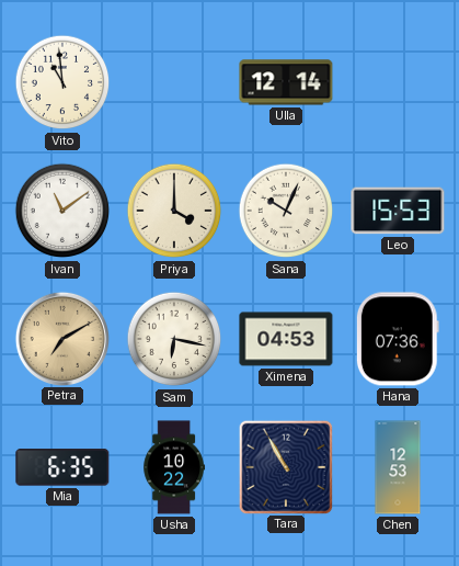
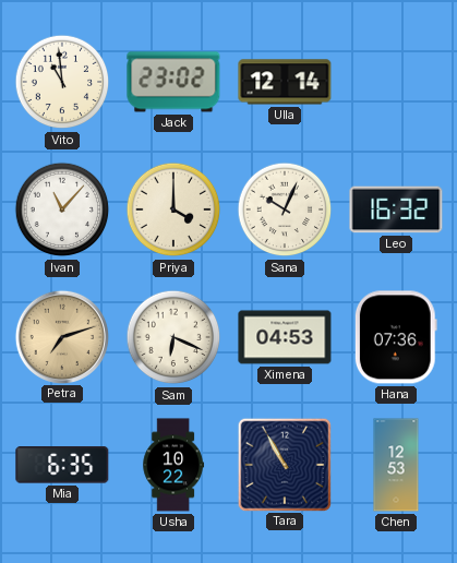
Jack: none -> 23:02 (173, 82)
Ivan: 11:09 -> 11:07 (62, 209)
Leo: 15:53 -> 16:32 (396, 209)
Petra: 7:10 -> 7:12 (61, 336)
Sam: 6:17 -> 6:19 (173, 337)
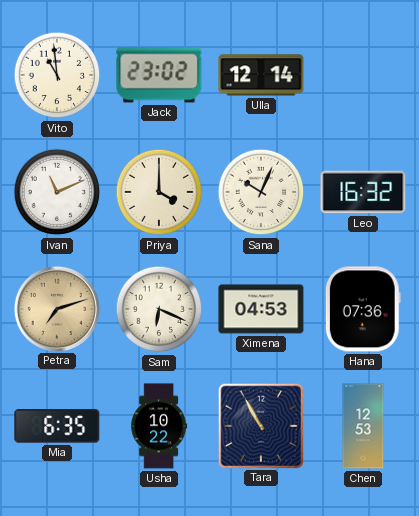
Ivan: 11:07 -> 11:11 (57, 192)
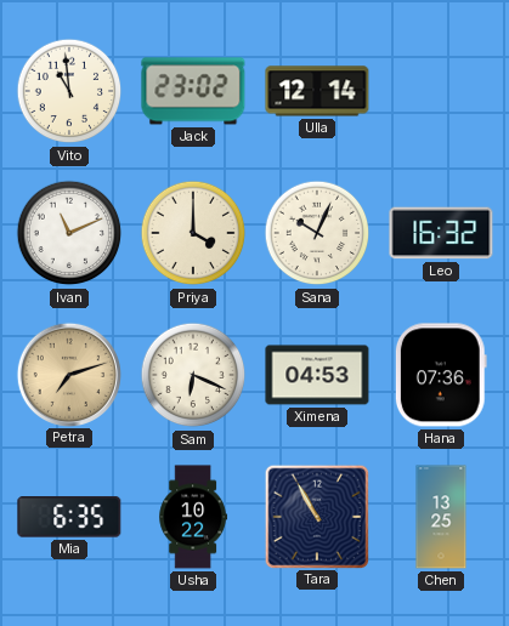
Chen: 12:53 -> 13:25 (441, 517)
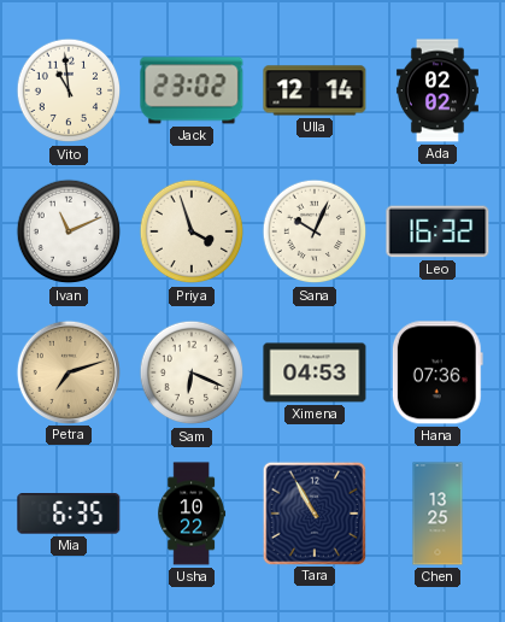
Ada: none -> 02:02 (438, 90)
Priya: 4:00 -> 3:57 (192, 231)
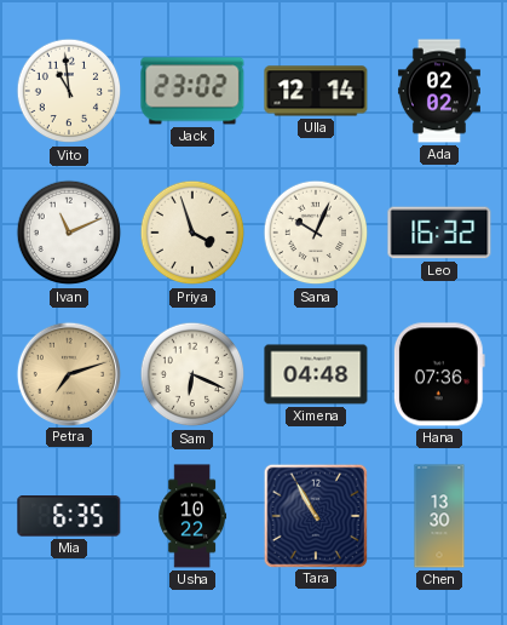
Ximena: 04:53 -> 04:48 (316, 374)
Chen: 13:25 -> 13:30 (439, 516)
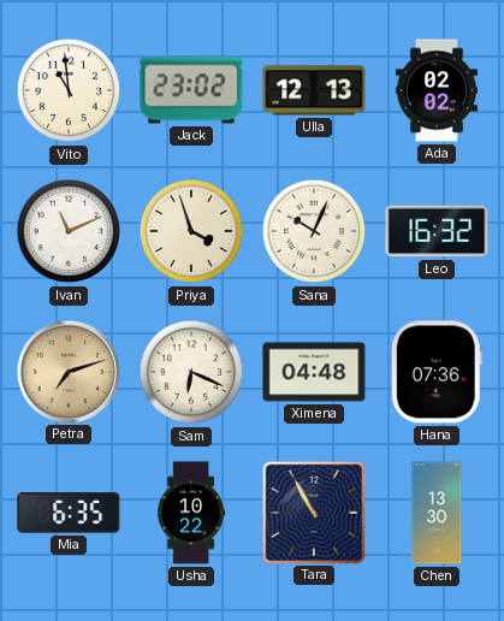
Ulla: 12:14 -> 12:13 (314, 90)
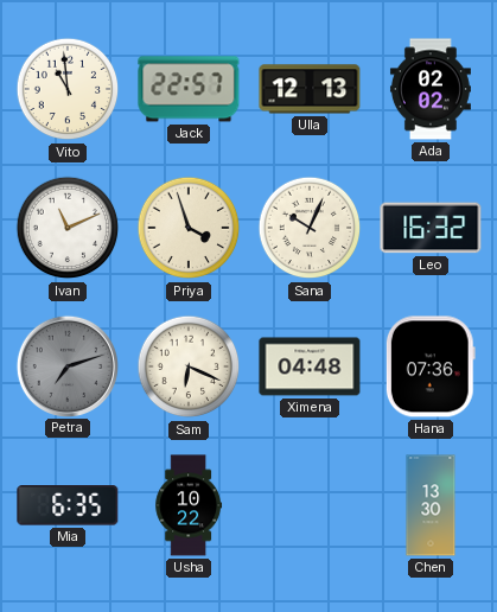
Jack: 23:02 -> 22:57 (189, 89)
Petra dial: champagne -> grey (66, 365)
Tara: 10:55 -> none (313, 511)
